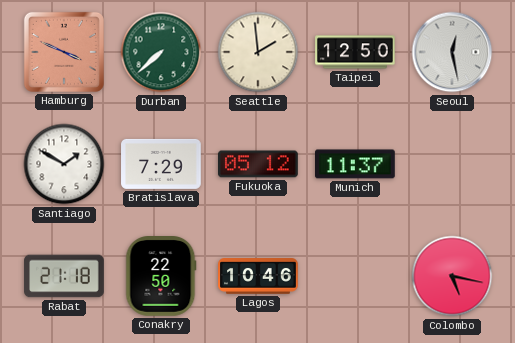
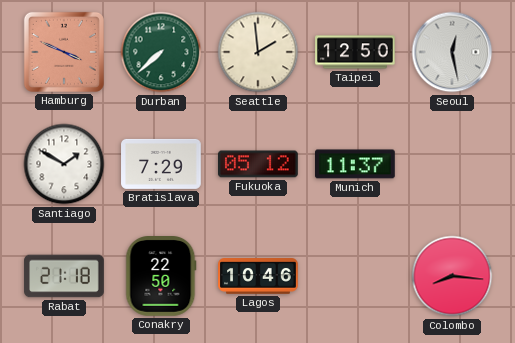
Colombo: 5:17 -> 8:16 (452, 276)
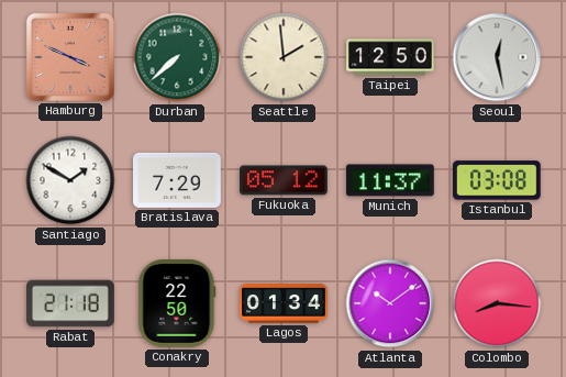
Istanbul: none -> 03:08 (497, 180)
Lagos: 10:46 -> 01:34 (284, 303)
Atlanta: none -> 10:09 (390, 303)
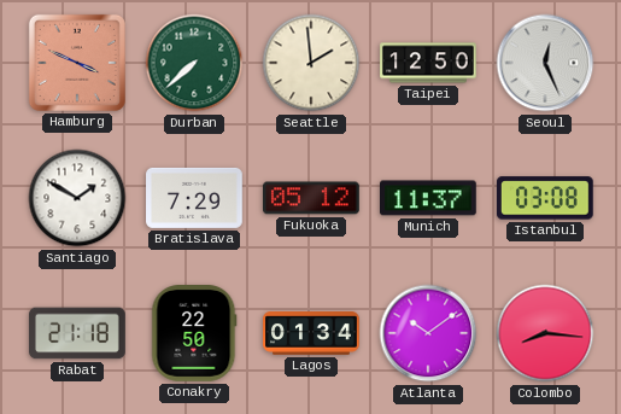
Seoul: 12:28 -> 12:26 (545, 63)
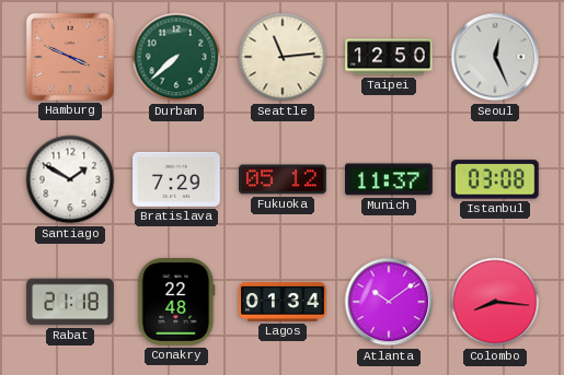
Seattle: 1:59 -> 11:14 (283, 57)
Conakry: 22:50 -> 22:48 (176, 303)
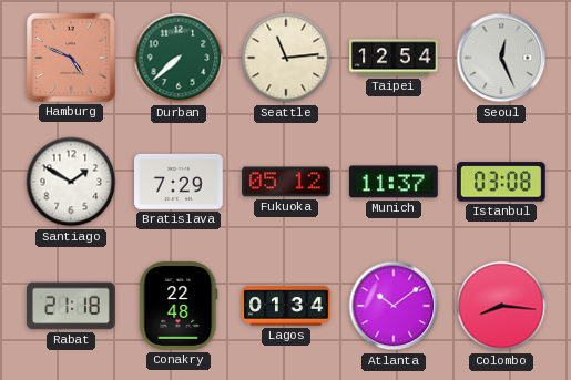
Hamburg: 3:49 -> 4:49 (71, 58)
Taipei: 12:50 -> 12:54 (394, 58)
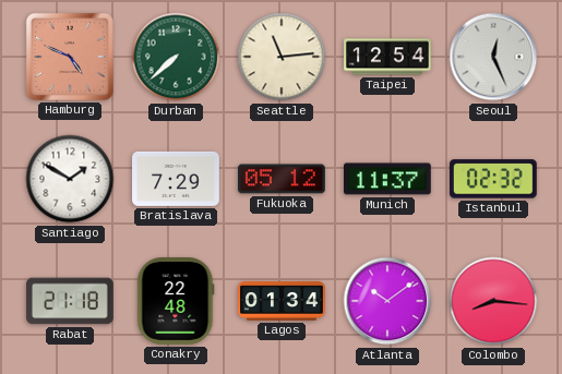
Istanbul: 03:08 -> 02:32 (493, 179)
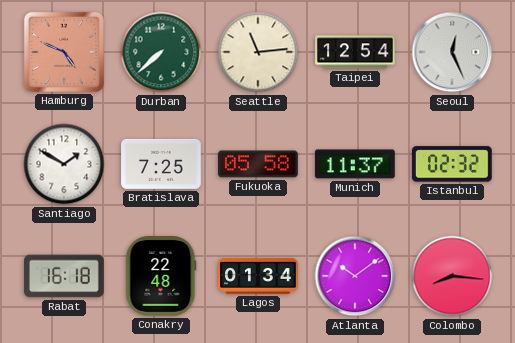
Bratislava: 7:29 -> 7:25 (161, 164)
Fukuoka: 05:12 -> 05:58 (259, 164)
Rabat: 21:18 -> 16:18 (64, 276)
